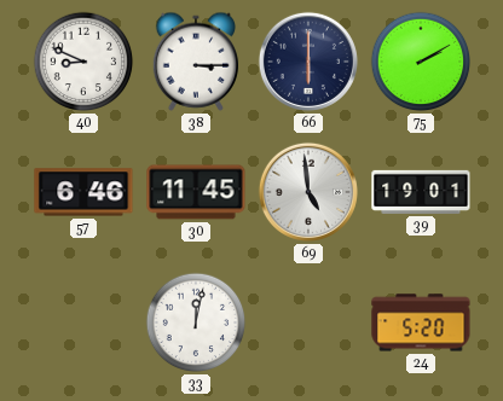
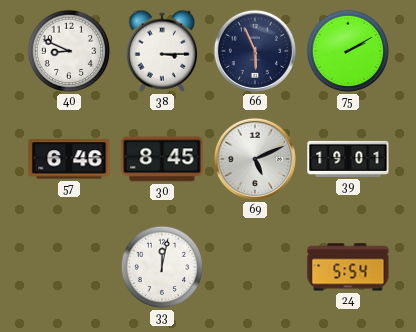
66: 6:00 -> 5:56 (255, 51)
30: 11:45 -> 8:45 (162, 159)
69: 4:59 -> 5:11 (255, 159)
24: 5:20 -> 5:54 (348, 267)
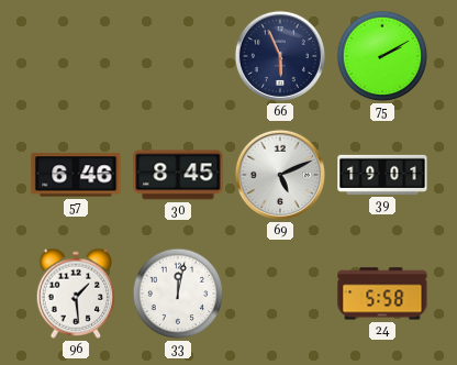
40: 8:49 -> none (69, 51)
38: 3:15 -> none (161, 51)
96: none -> 1:29 (75, 294)
24: 5:54 -> 5:58 (382, 294)
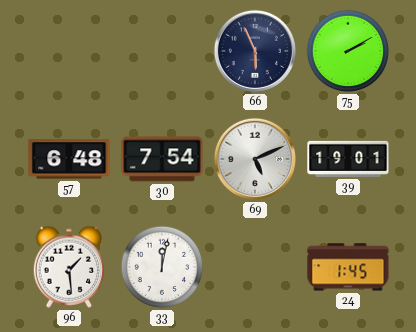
57: 6:46 -> 6:48 (69, 159)
30: 8:45 -> 7:54 (162, 159)
24: 5:58 -> 1:45 (348, 267)
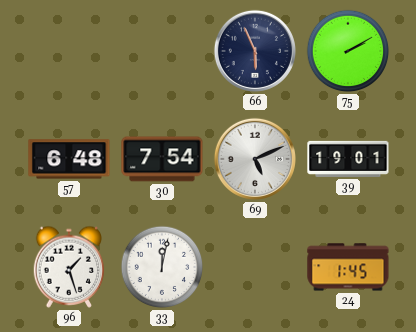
96: 1:29 -> 1:27 (68, 267)
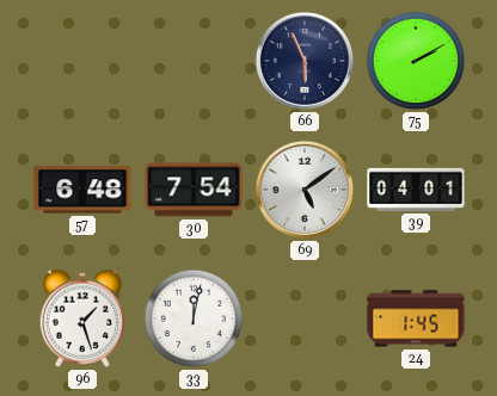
69: 5:11 -> 5:09 (305, 190)
39: 19:01 -> 04:01 (416, 190)
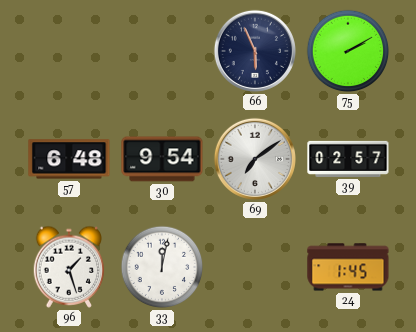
30: 7:54 -> 9:54 (162, 159)
69: 5:09 -> 7:09 (255, 159)
39: 04:01 -> 02:57 (348, 159)
